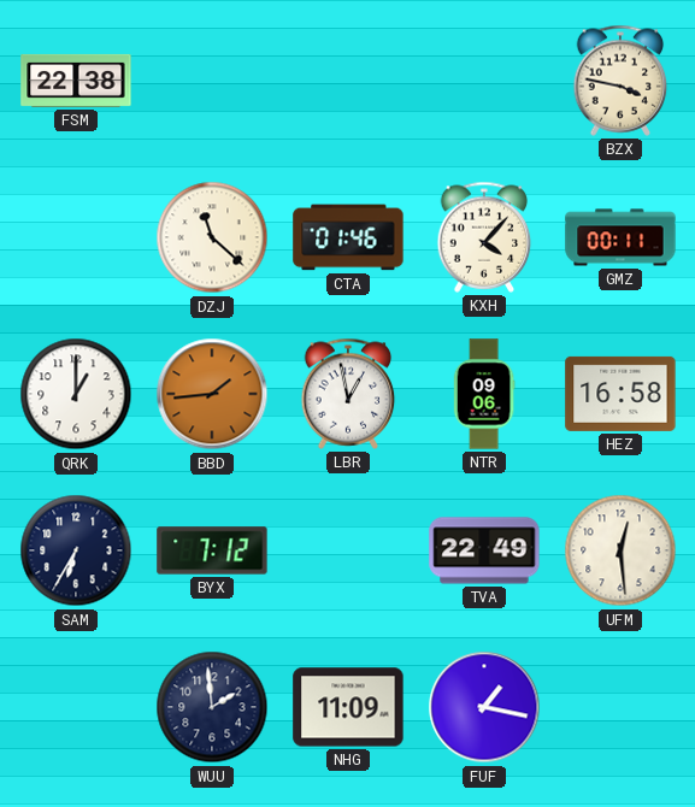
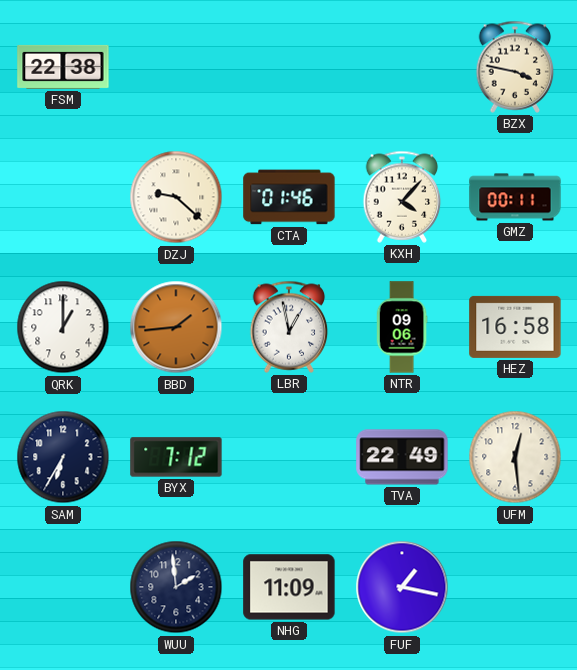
DZJ: 11:22 -> 9:22 (176, 197)
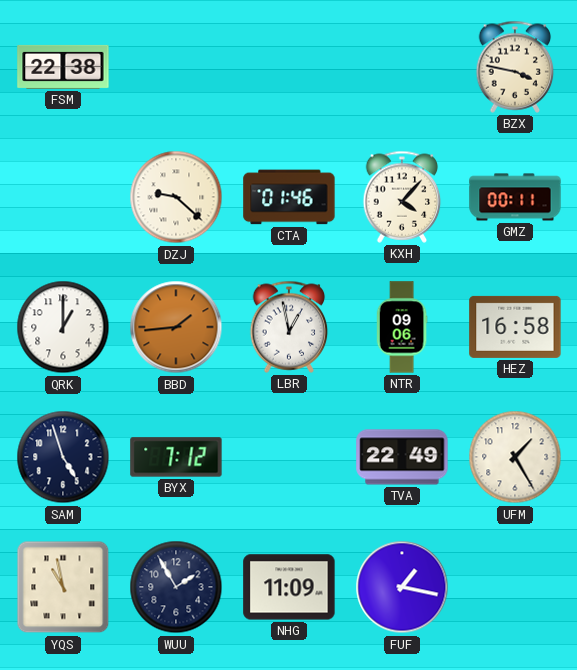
SAM: 6:35 -> 4:57 (63, 457)
UFM: 12:29 -> 1:25 (515, 457)
YQS: none -> 10:58 (63, 587)
WUU: 1:59 -> 1:55 (176, 587)
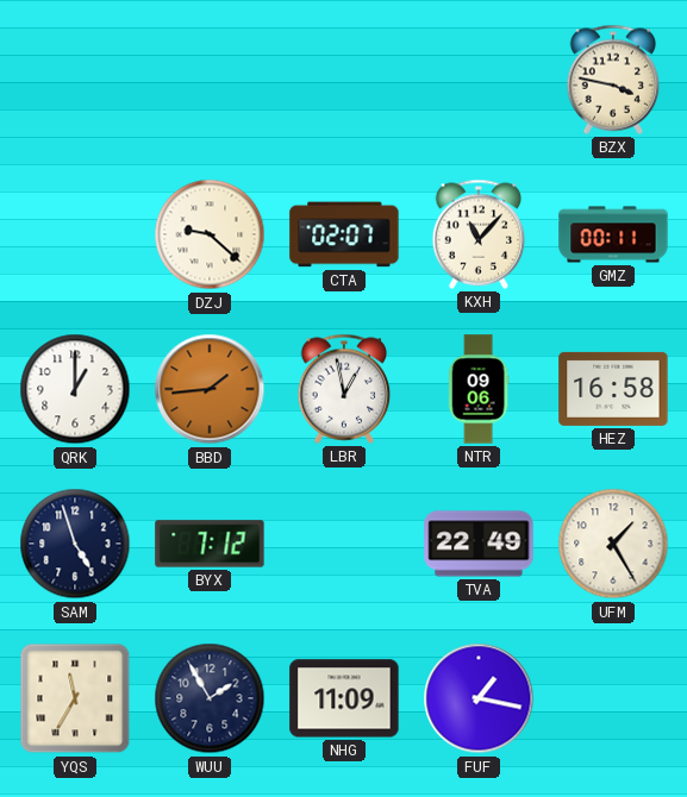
FSM: 22:38 -> none (63, 67)
CTA: 01:46 -> 02:07 (344, 234)
KXH: 4:07 -> 11:07 (479, 234)
YQS: 10:58 -> 11:35 (75, 698)
